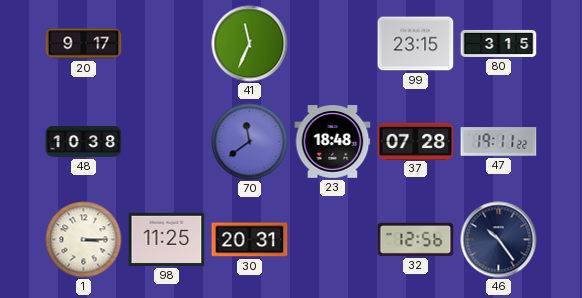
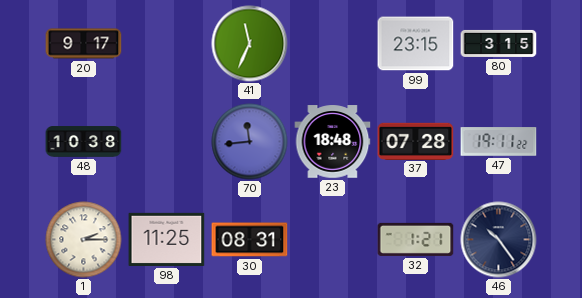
70: 11:39 -> 11:44 (250, 142)
1: 3:15 -> 2:15 (84, 240)
30: 20:31 -> 08:31 (250, 240)
32: 12:56 -> 1:21 (416, 239)
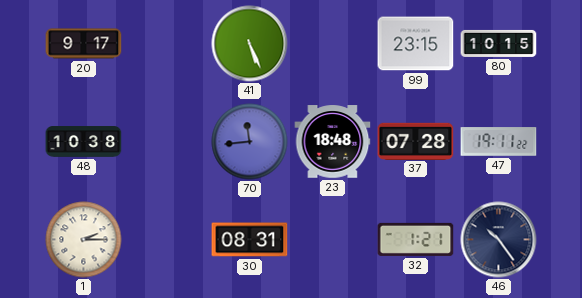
41: 11:34 -> 5:26 (250, 44)
80: 3:15 -> 10:15 (499, 43)
98: 11:25 -> none (167, 239)
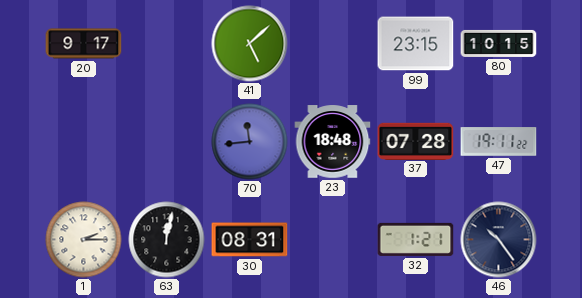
41: 5:26 -> 5:08 (250, 44)
48: 10:38 -> none (84, 142)
63: none -> 12:02 (167, 240)
